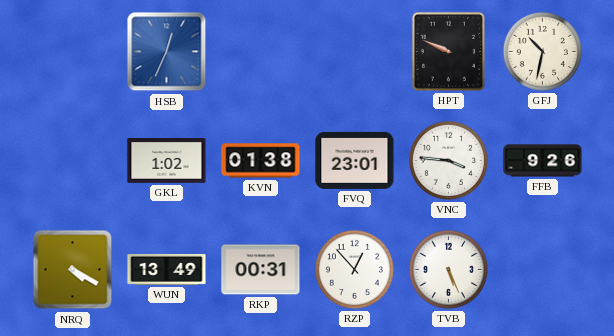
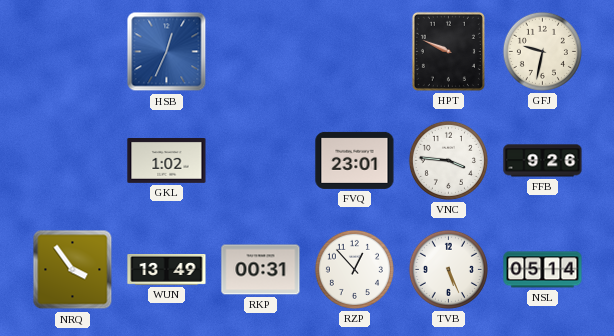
GFJ: 10:32 -> 9:32 (542, 51)
KVN: 01:38 -> none (261, 161)
NRQ: 4:20 -> 3:54 (73, 270)
NSL: none -> 05:14 (543, 270)
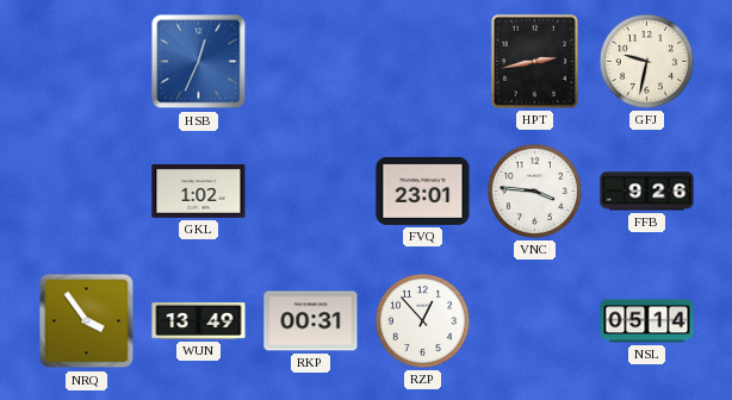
HPT: 9:49 -> 2:43 (534, 61)
TVB: 5:26 -> none (448, 269)
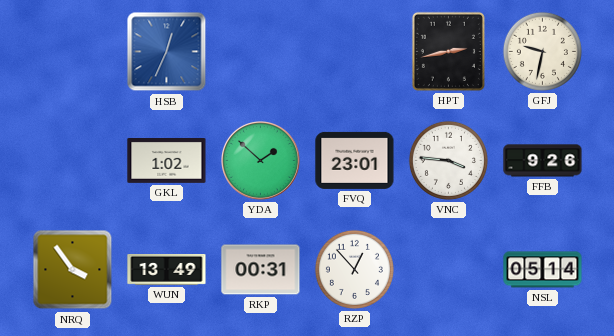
YDA: none -> 1:52 (261, 161)
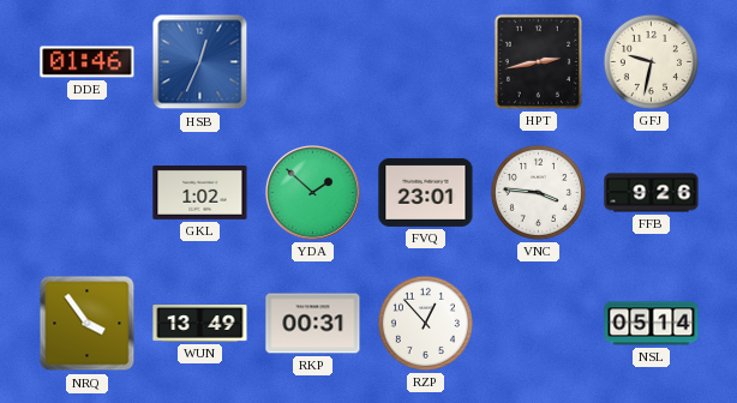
DDE: none -> 01:46 (88, 62)
